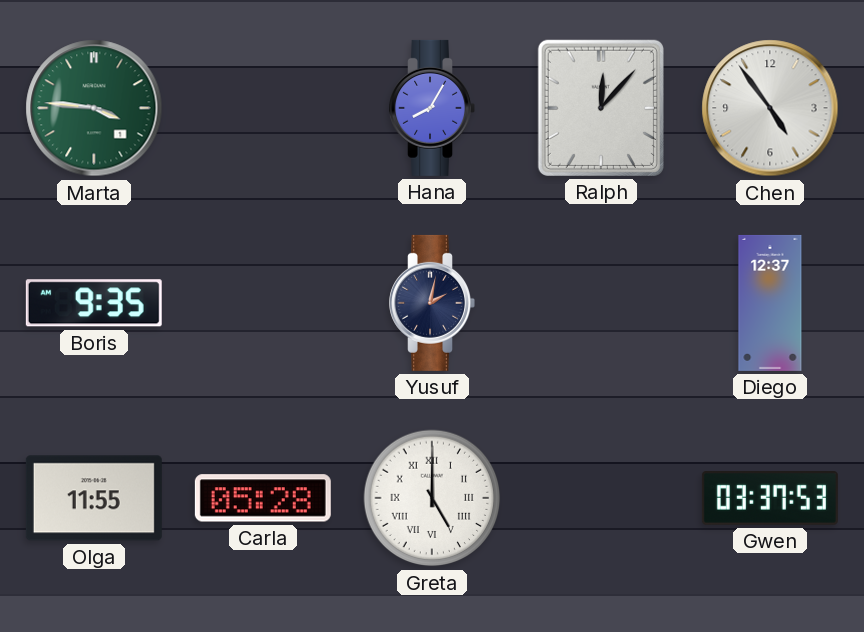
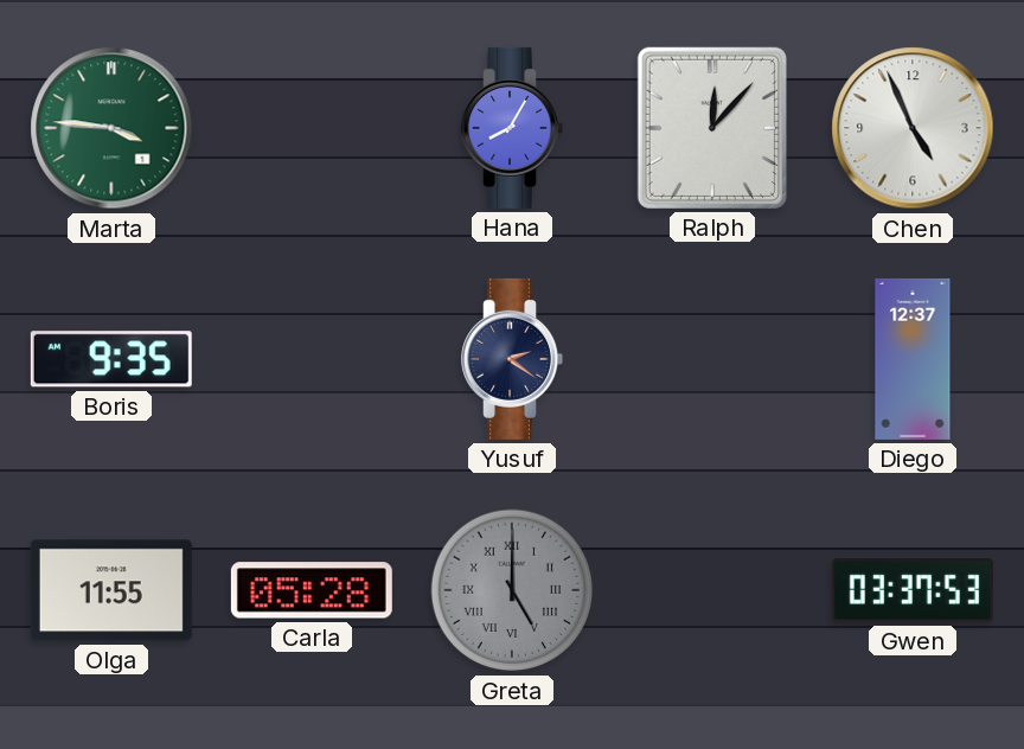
Chen: 4:54 -> 4:56 (913, 128)
Yusuf: 2:02 -> 2:21 (512, 359)
Greta dial: white -> grey (512, 590)
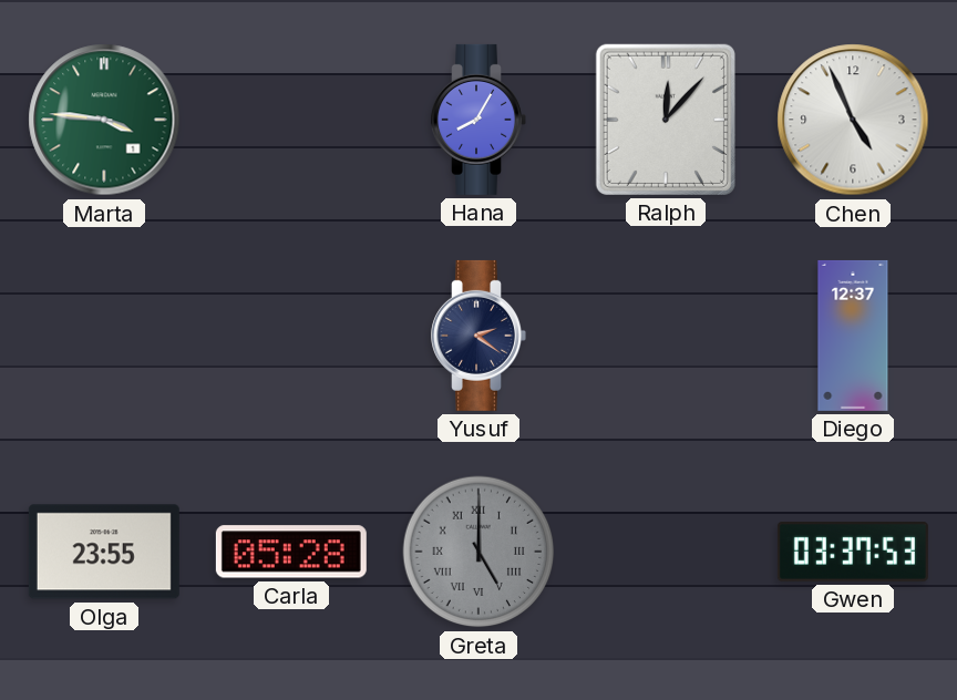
Boris: 9:35 -> none (111, 359)
Olga: 11:55 -> 23:55 (104, 552)
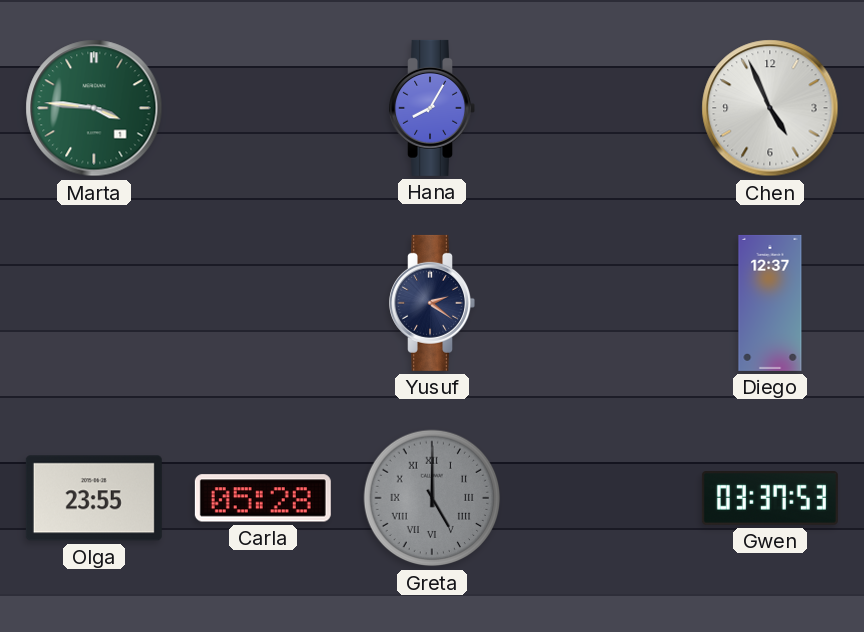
Ralph: 12:07 -> none (666, 120)
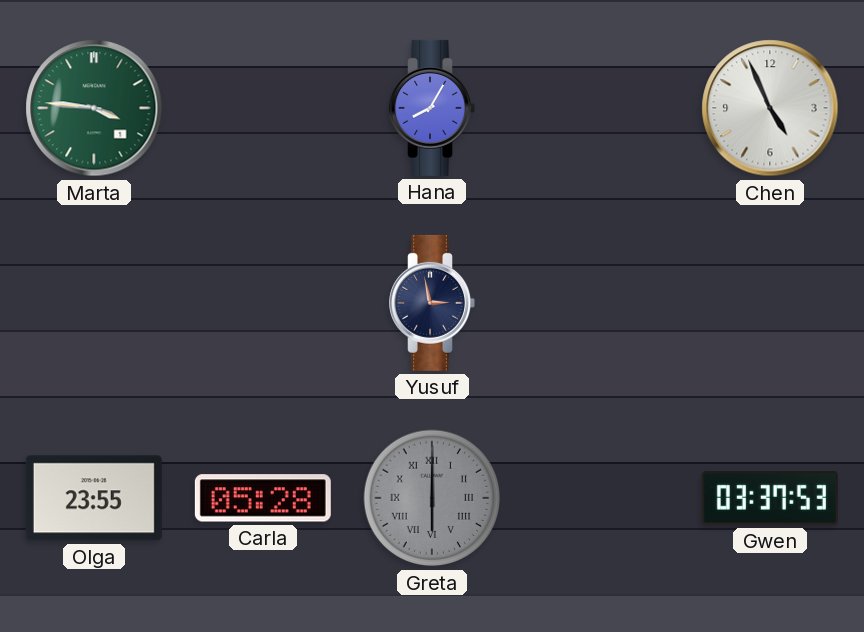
Yusuf: 2:21 -> 2:58 (432, 303)
Diego: 12:37 -> none (770, 303)
Greta: 5:00 -> 6:00 (432, 498)
